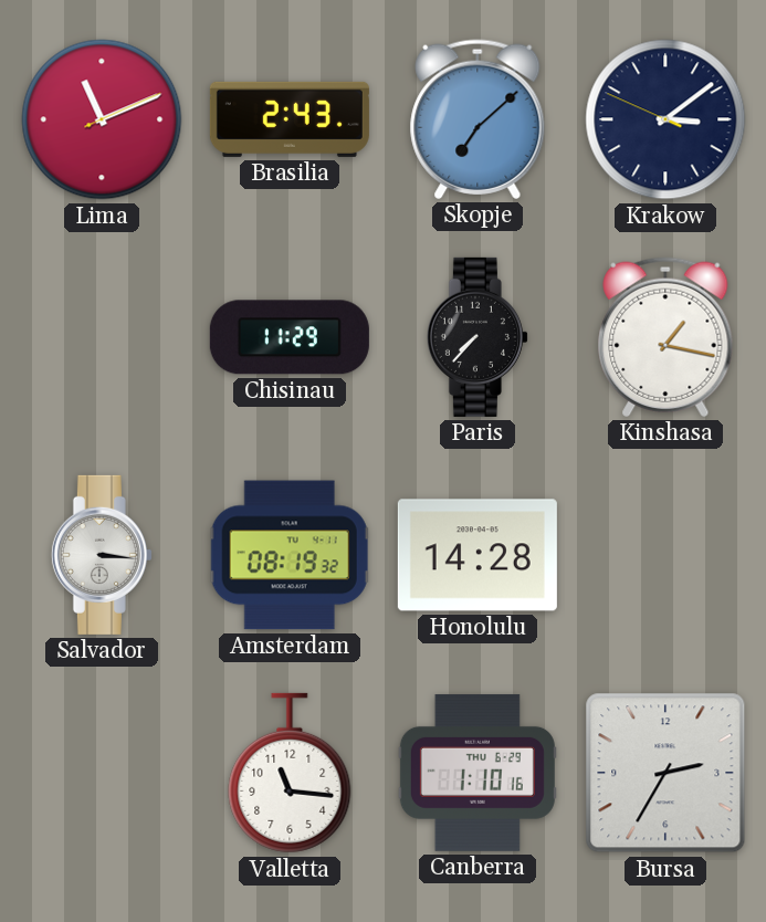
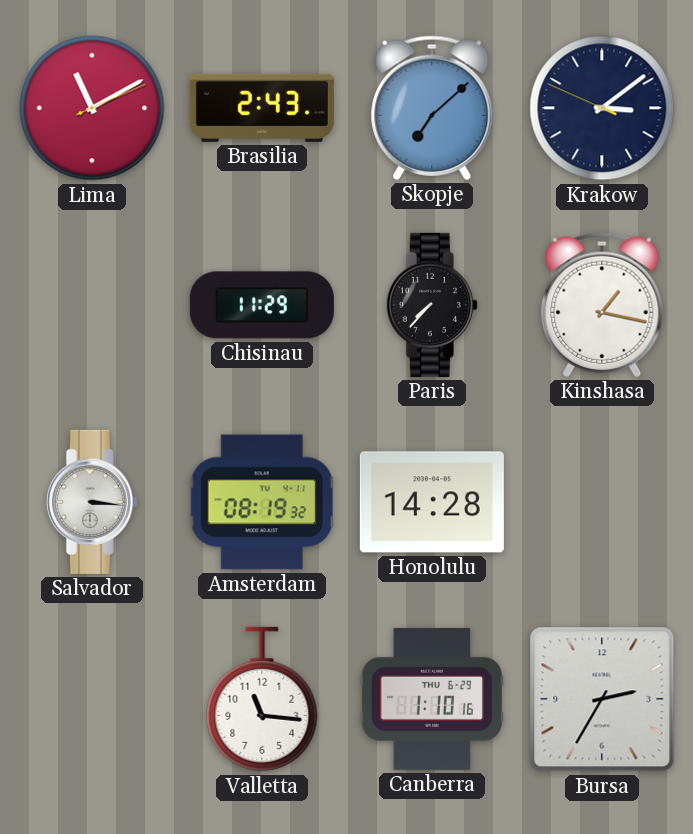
Lima: 11:11 -> 11:10 (92, 108)
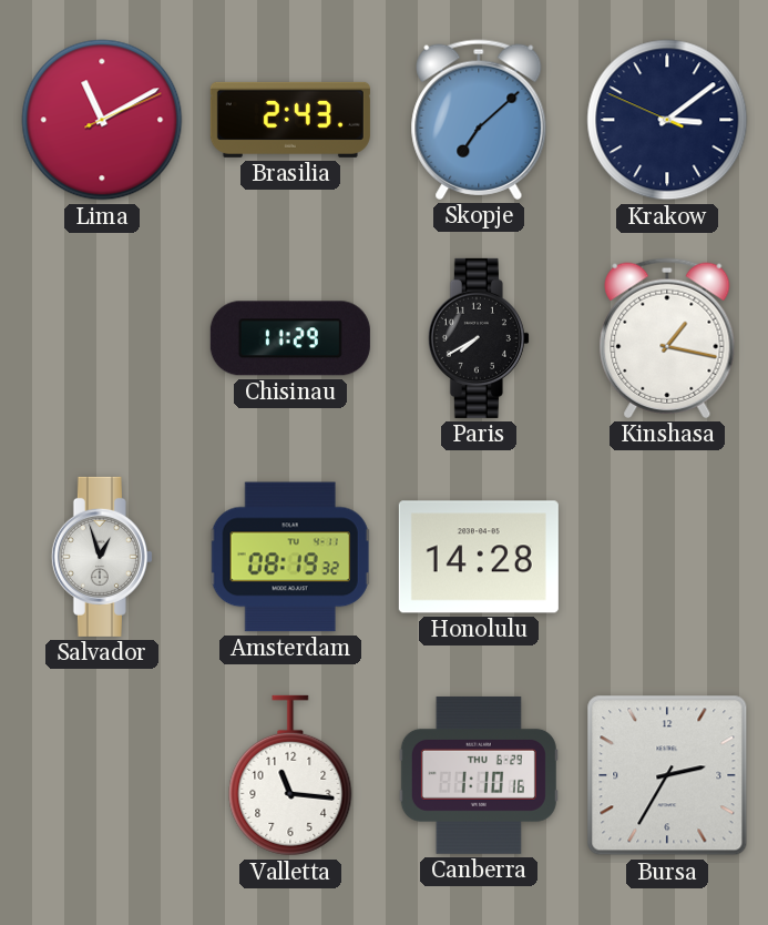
Paris: 7:37 -> 7:40 (479, 338)
Salvador: 3:16 -> 12:57 (102, 557)
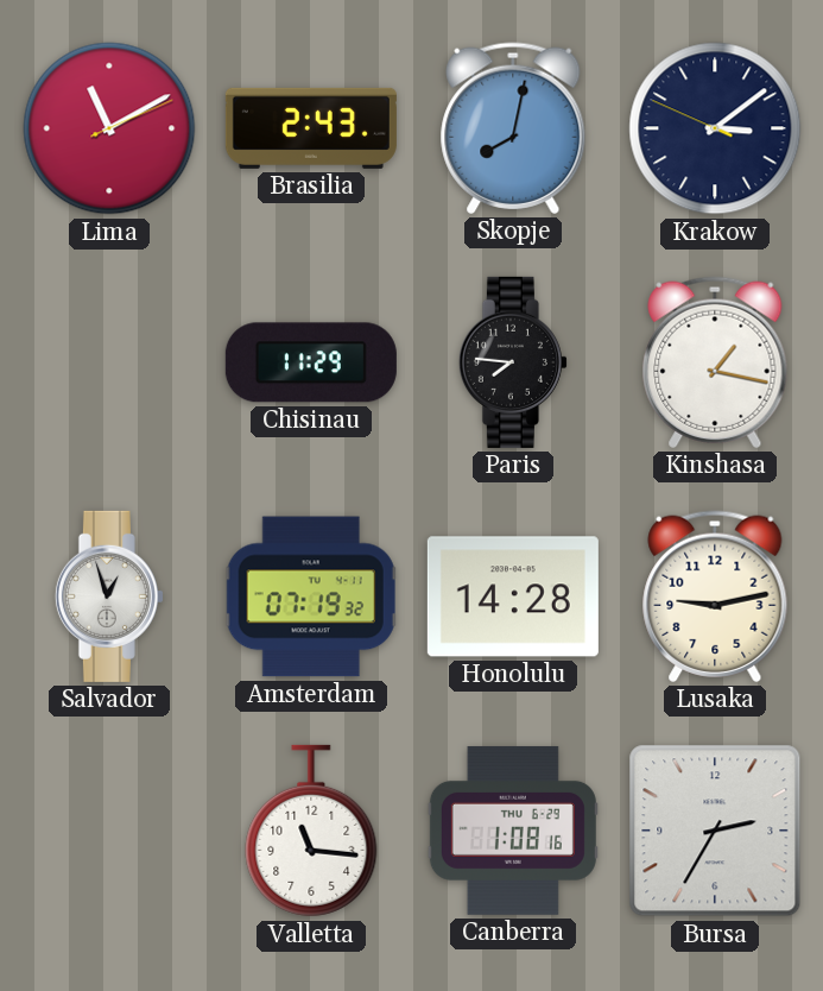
Skopje: 7:08 -> 8:02 (513, 128)
Paris: 7:40 -> 7:46 (513, 362)
Amsterdam: 08:19 -> 07:19 (311, 597)
Lusaka: none -> 9:13 (715, 597)
Canberra: 1:10 -> 1:08 (513, 831)
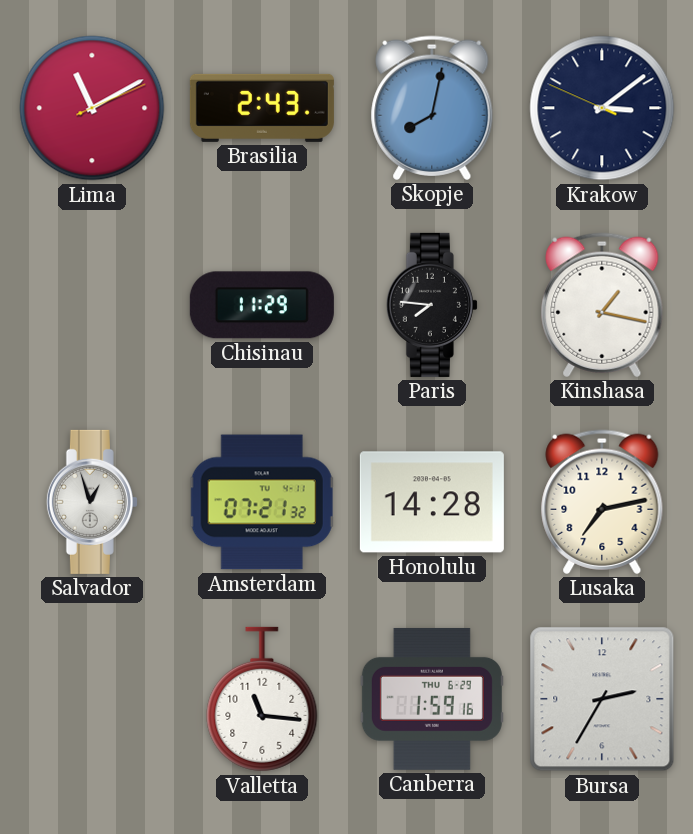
Amsterdam: 07:19 -> 07:21 (262, 502)
Lusaka: 9:13 -> 7:13 (602, 502)
Canberra: 1:08 -> 1:59 (432, 699)
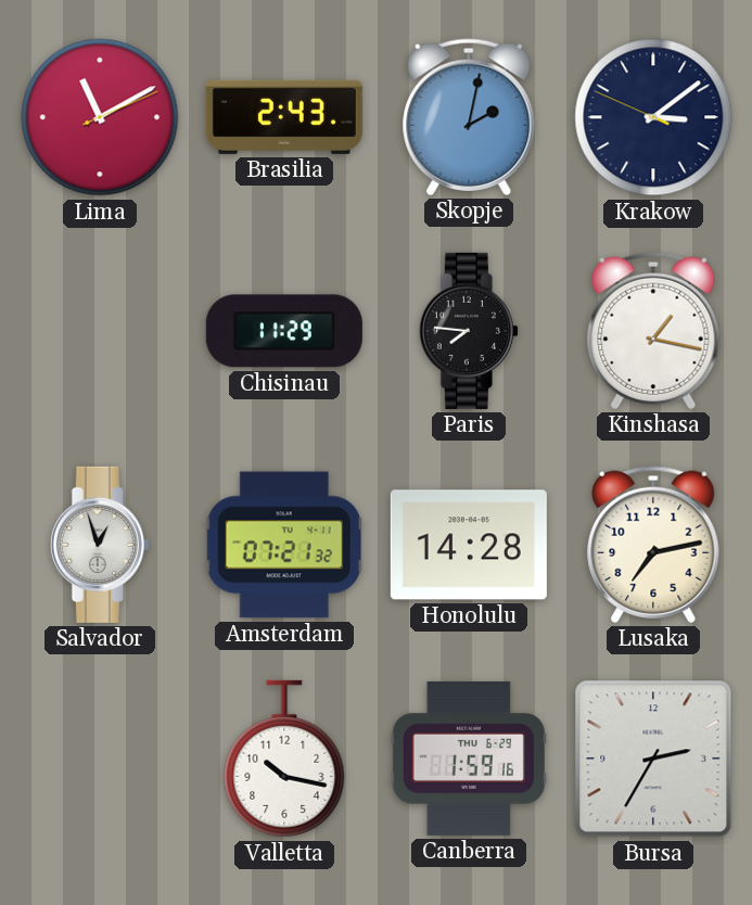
Skopje: 8:02 -> 2:02 (469, 117)
Valletta: 11:16 -> 10:17 (284, 759)
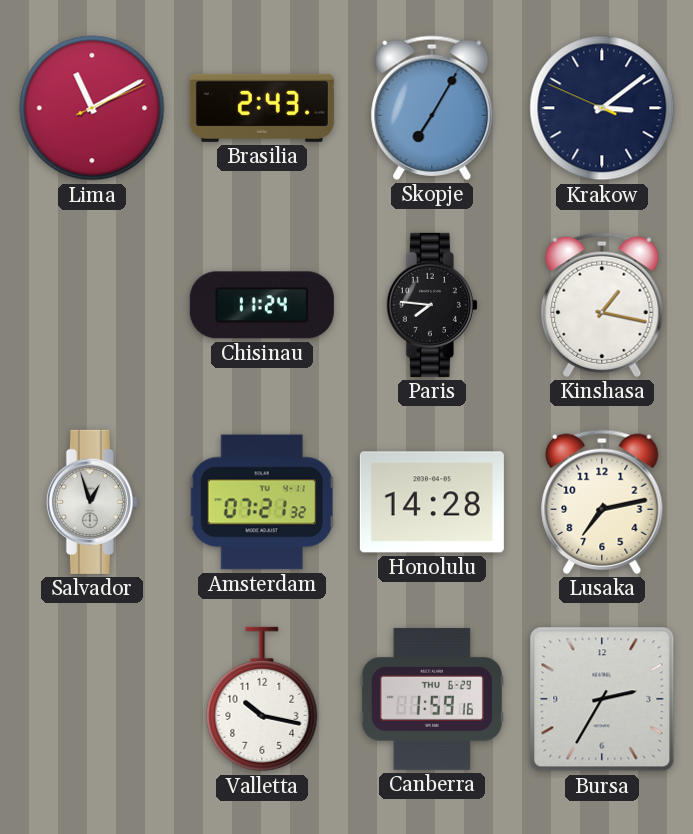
Skopje: 2:02 -> 7:05 (432, 108)
Chisinau: 11:29 -> 11:24 (262, 305)
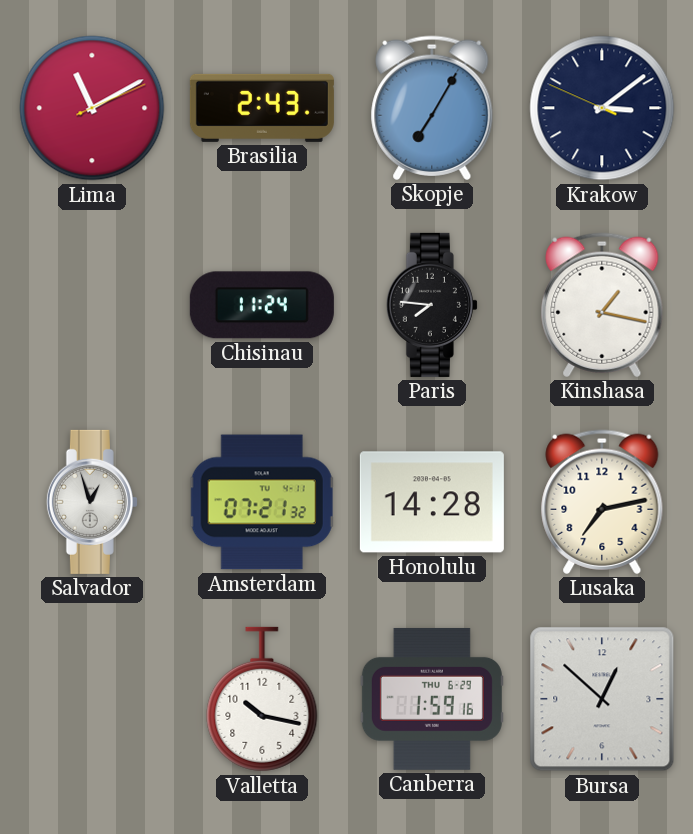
Bursa: 2:35 -> 12:52 (602, 699)
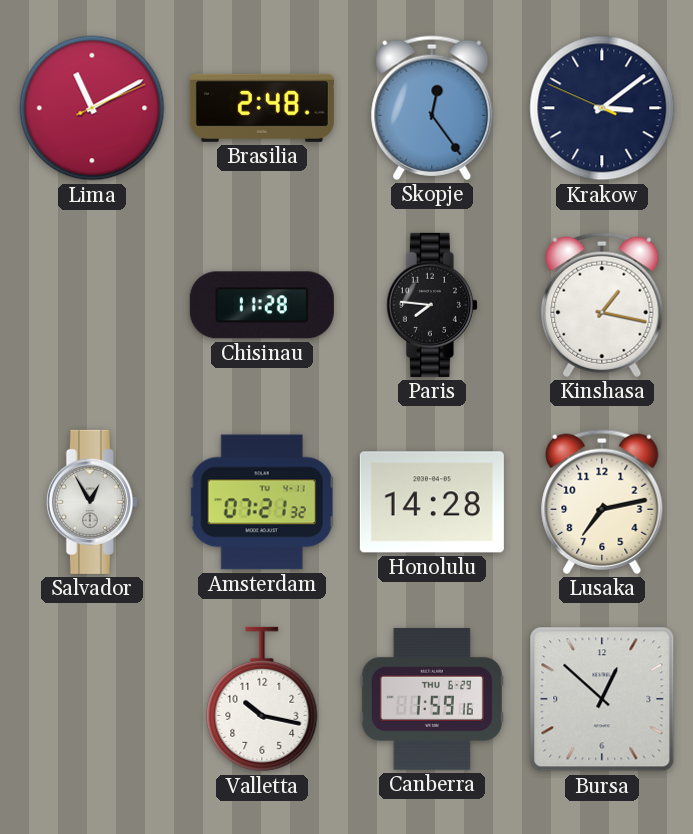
Brasilia: 2:43 -> 2:48 (262, 108)
Skopje: 7:05 -> 12:24 (432, 108)
Chisinau: 11:24 -> 11:28 (262, 305)
Salvador: 12:57 -> 12:55 (92, 502)
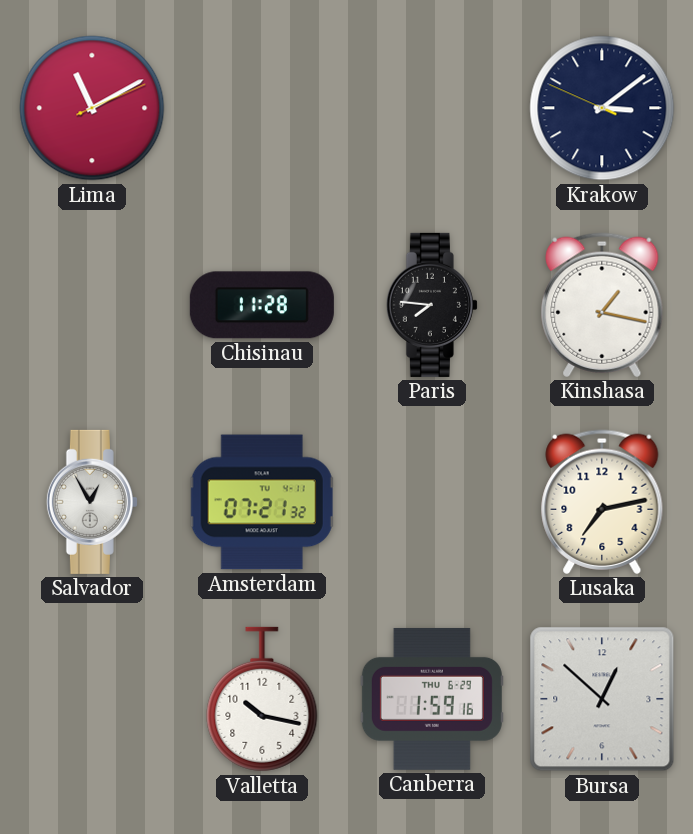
Brasilia: 2:48 -> none (262, 108)
Skopje: 12:24 -> none (432, 108)
Honolulu: 14:28 -> none (432, 502)
